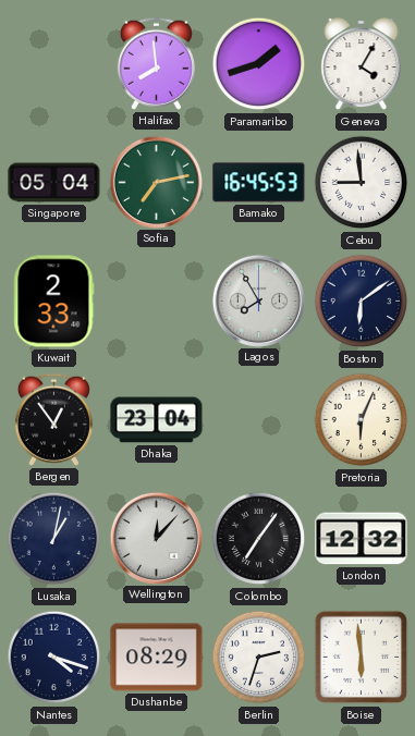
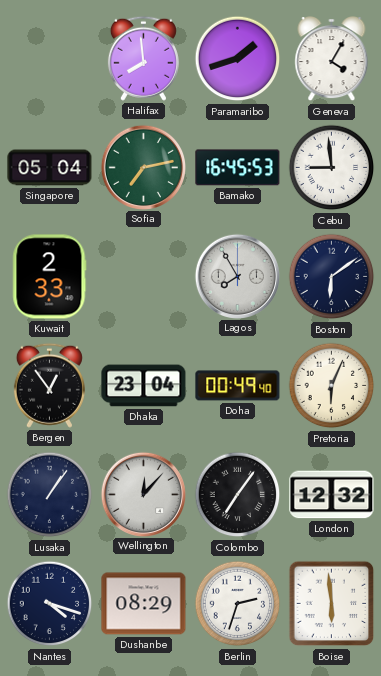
Doha: none -> 00:49 (238, 386)
Lusaka: 1:02 -> 1:06 (50, 495)
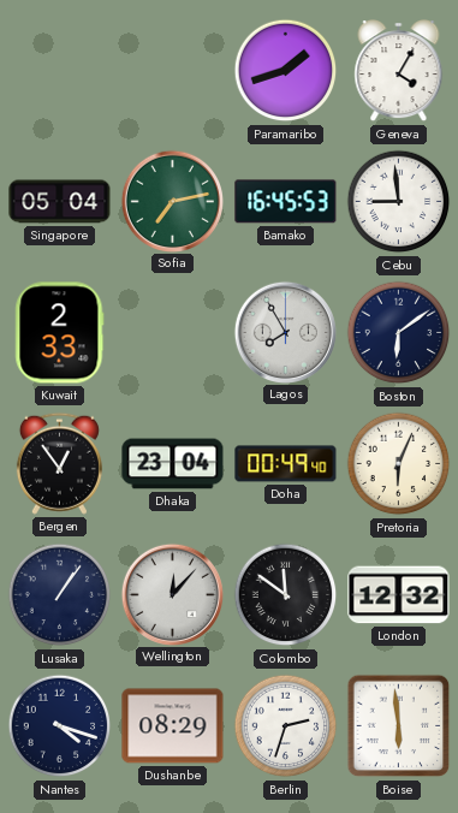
Halifax: 7:59 -> none (143, 58)
Colombo: 7:06 -> 11:51 (286, 595)
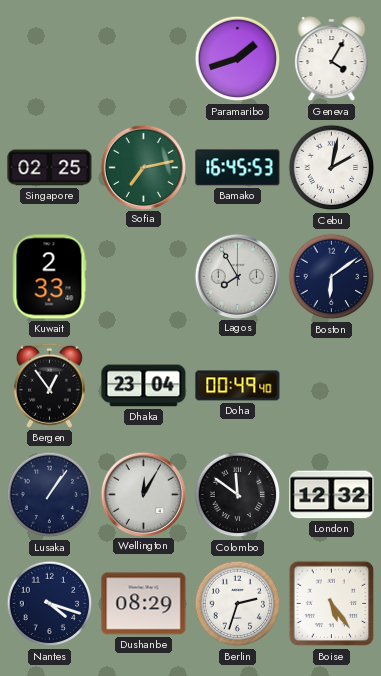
Singapore: 05:04 -> 02:25 (50, 168)
Cebu: 8:59 -> 2:02 (332, 168)
Pretoria: 6:04 -> none (399, 464)
Wellington: 12:07 -> 12:05 (143, 494)
Boise: 5:59 -> 5:24 (332, 604)
